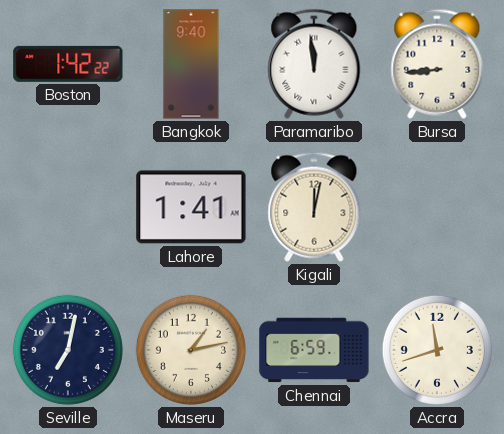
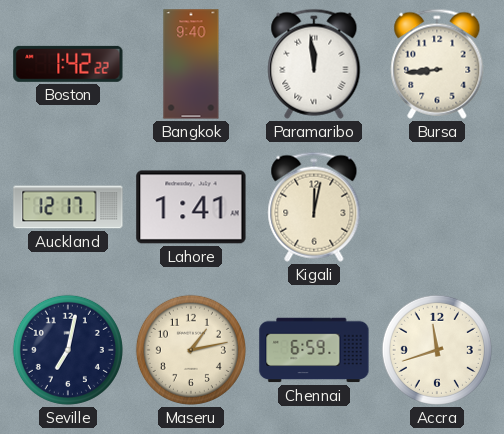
Auckland: none -> 12:17 (68, 207)
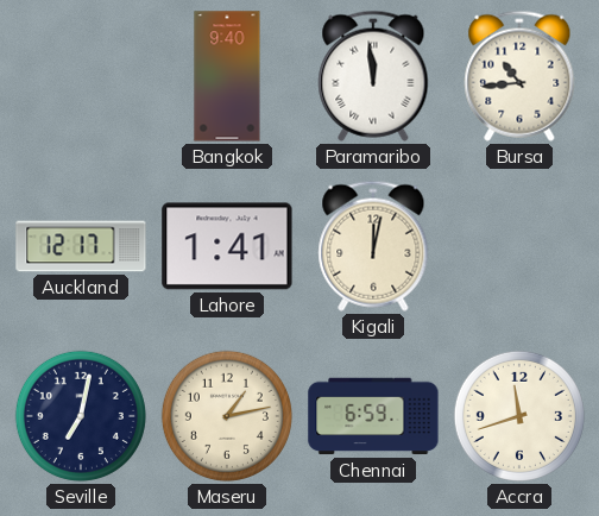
Boston: 1:42 -> none (68, 64)
Bursa: 8:44 -> 10:44 (519, 76)
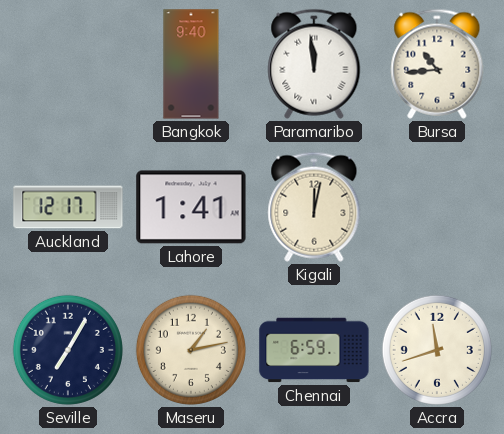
Seville: 7:02 -> 7:05 (68, 350)
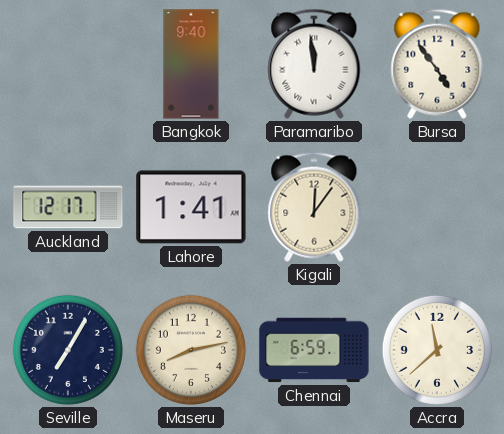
Bursa: 10:44 -> 4:54 (437, 64)
Kigali: 12:02 -> 12:06 (314, 207)
Maseru: 1:13 -> 8:13 (191, 350)
Accra: 11:42 -> 11:38 (437, 350)
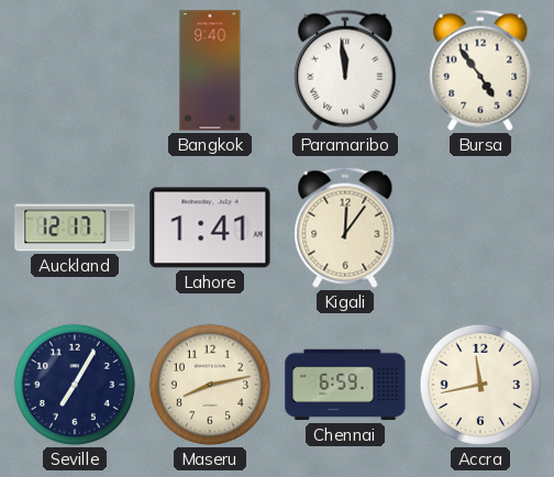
Accra: 11:38 -> 11:43 (480, 385)
